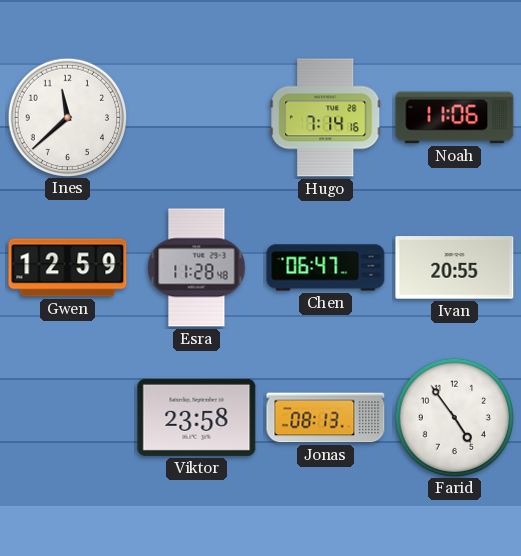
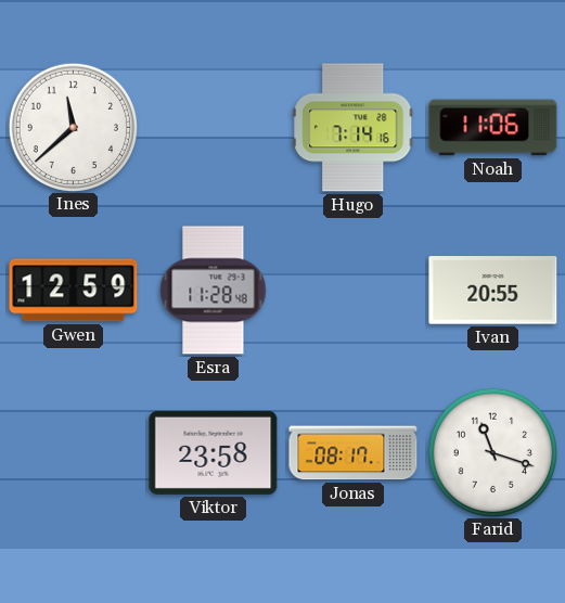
Chen: 06:47 -> none (326, 268)
Jonas: 08:13 -> 08:17 (354, 453)
Farid: 4:54 -> 11:18 (492, 452)
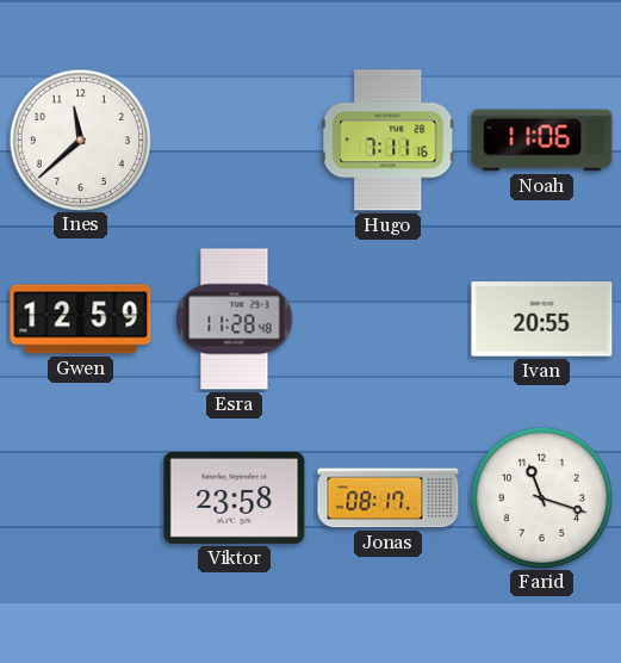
Hugo: 7:14 -> 7:11 (389, 141)
